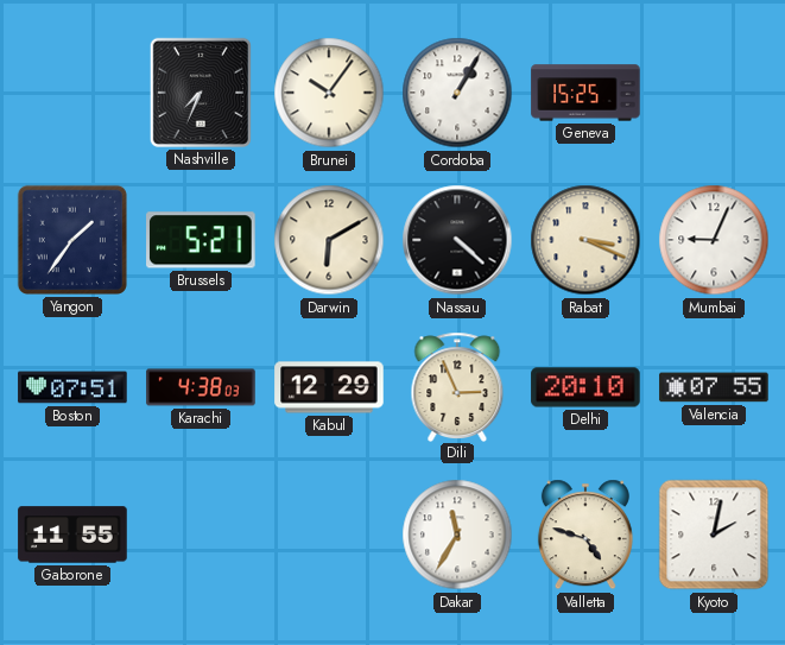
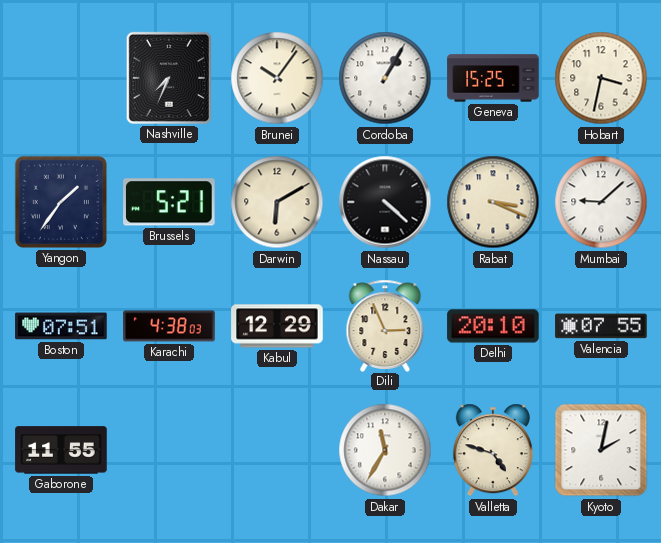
Hobart: none -> 3:32 (601, 78)
Mumbai: 9:04 -> 9:08 (601, 202)
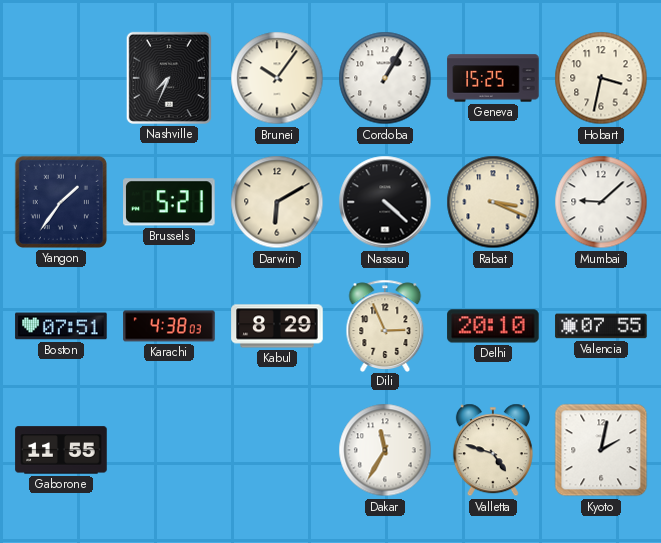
Kabul: 12:29 -> 8:29 (277, 326)
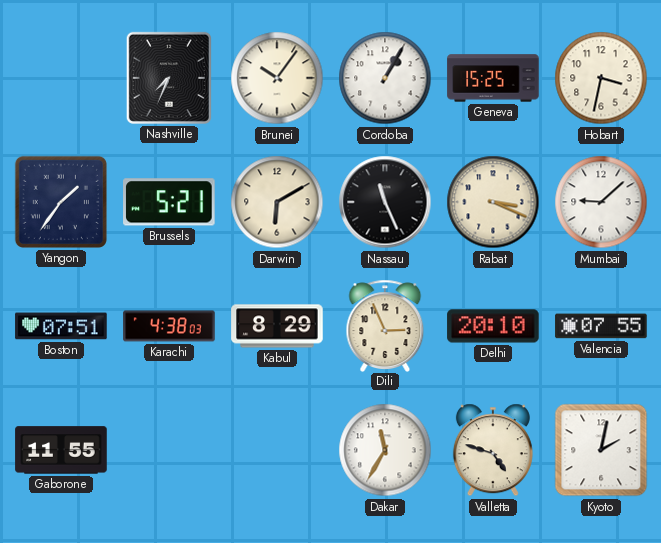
Nassau: 4:22 -> 11:26 (385, 202)
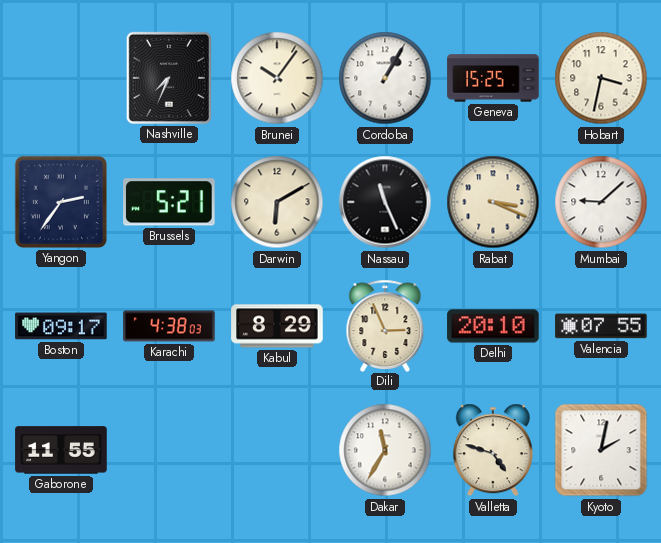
Yangon: 1:36 -> 2:36 (61, 202)
Boston: 07:51 -> 09:17 (61, 326)
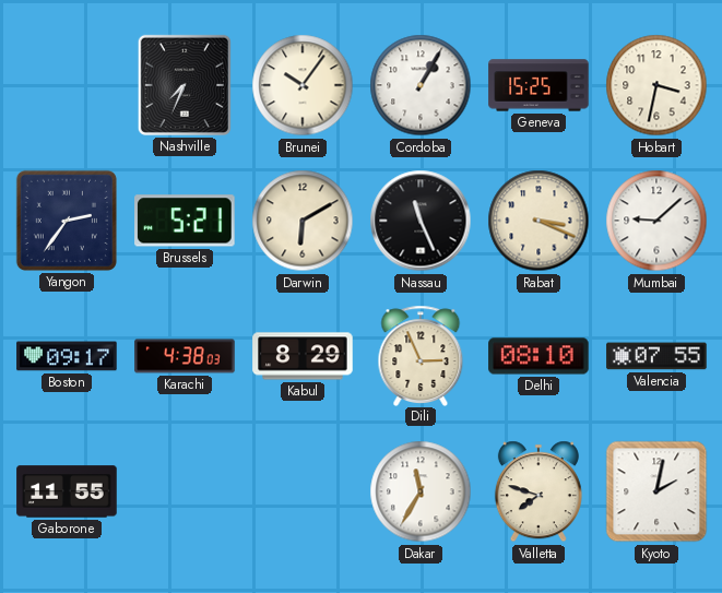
Delhi: 20:10 -> 08:10 (538, 356)
Valletta: 4:48 -> 7:48 (538, 491)
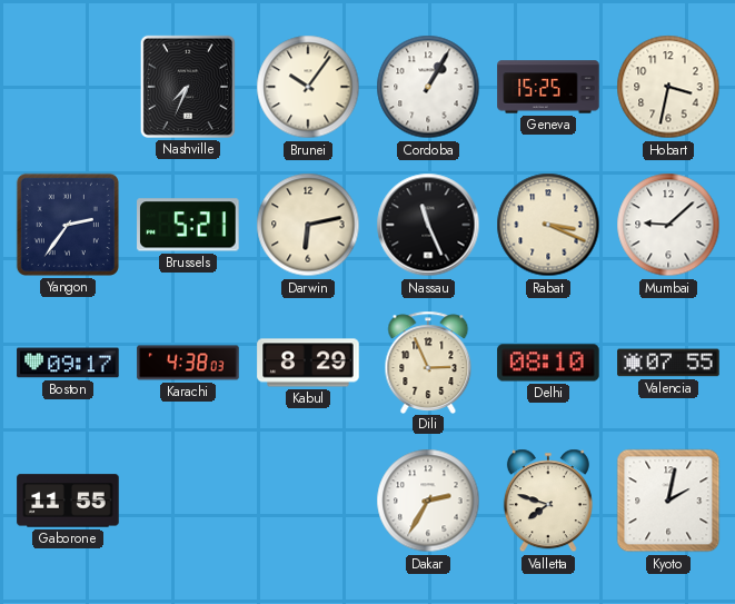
Darwin: 6:10 -> 6:13 (308, 225)
Dakar: 11:35 -> 2:35 (428, 501)
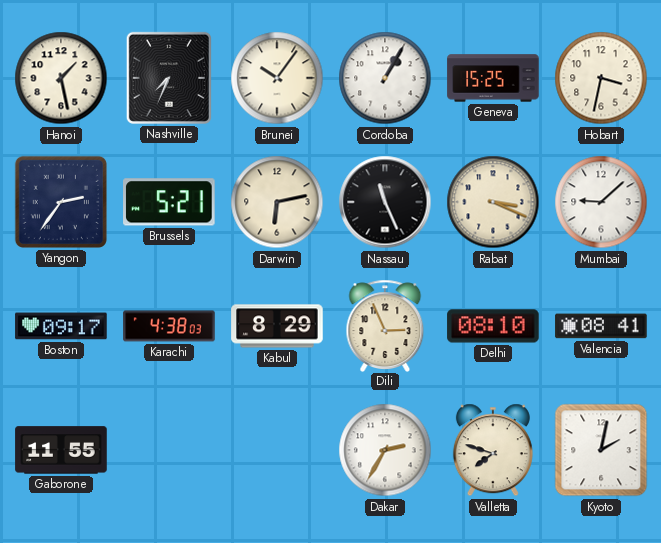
Hanoi: none -> 1:28 (61, 78)
Valencia: 07:55 -> 08:41 (601, 326)
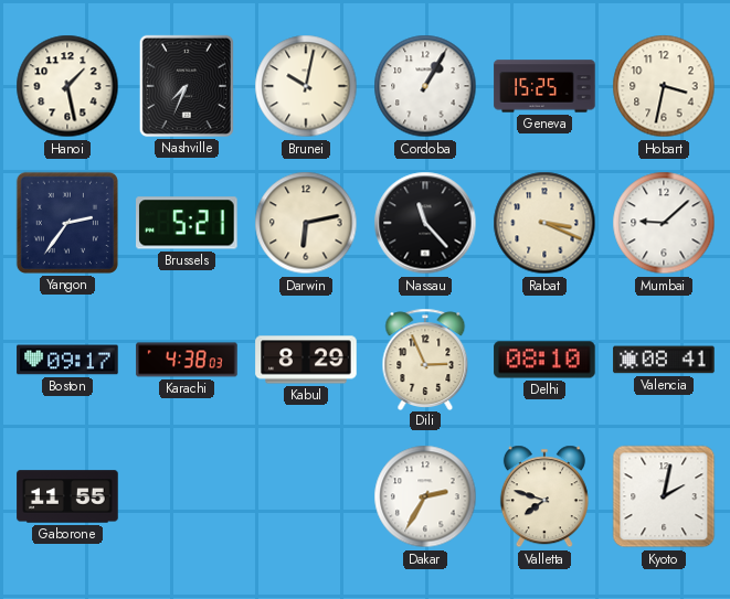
Brunei: 10:06 -> 10:02 (306, 86)
Nassau: 11:26 -> 11:23 (425, 223)
